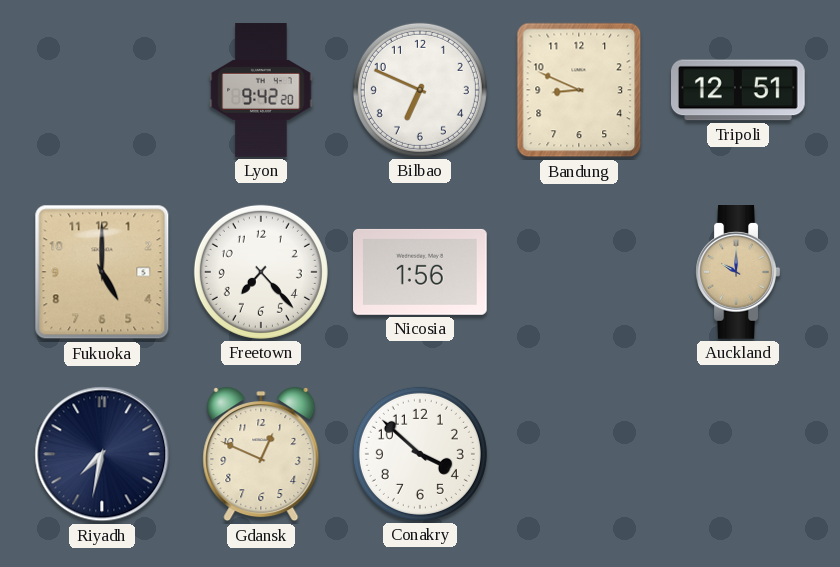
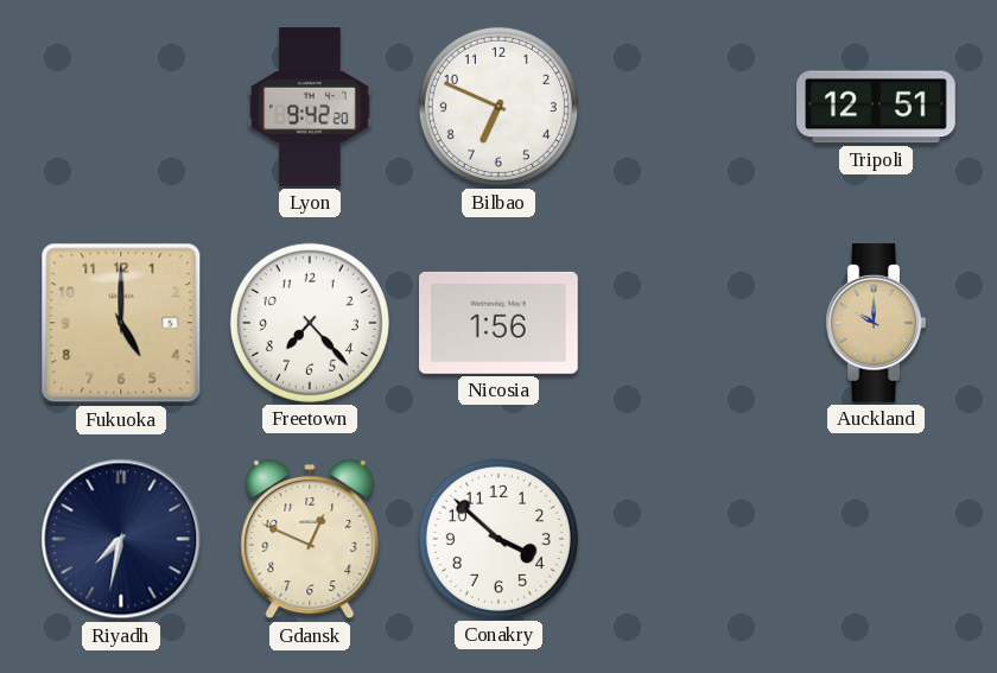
Bandung: 8:49 -> none (579, 90)
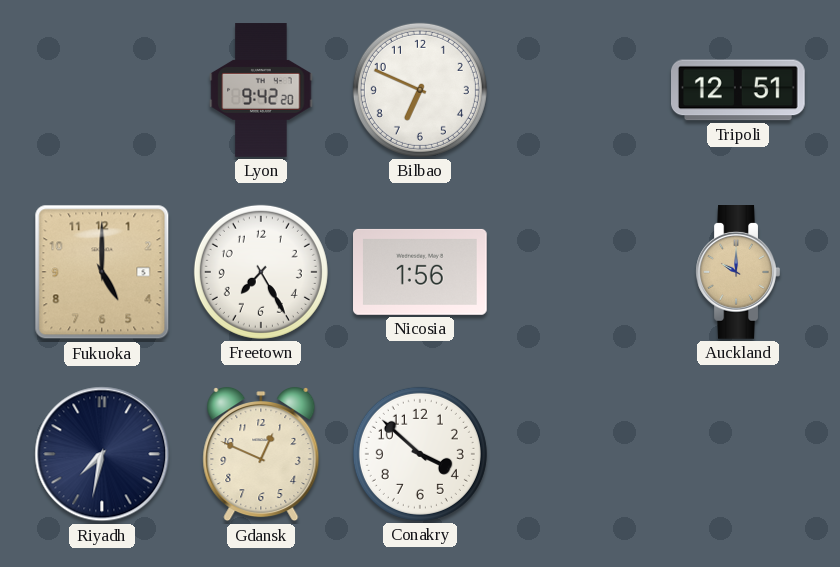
Freetown: 7:23 -> 7:25 (261, 272)
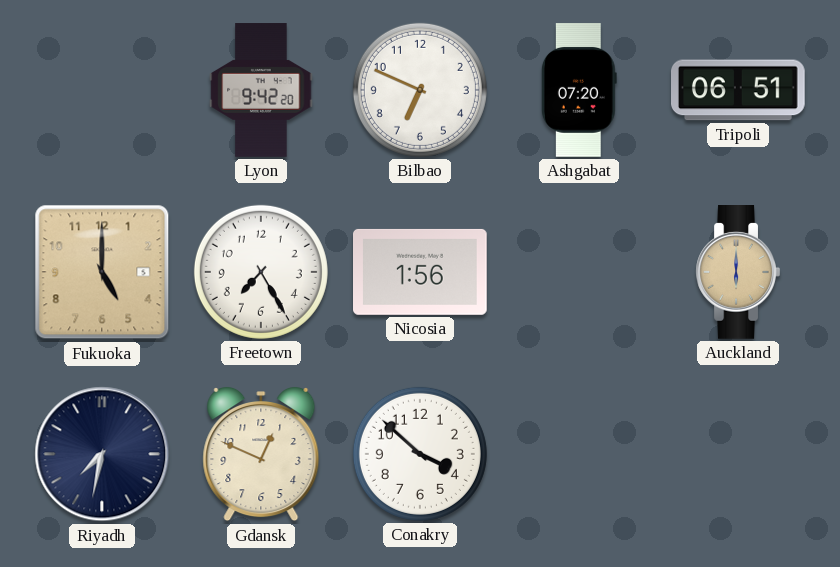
Ashgabat: none -> 07:20 (579, 90)
Tripoli: 12:51 -> 06:51 (739, 90)
Auckland: 10:00 -> 6:00 (738, 273)
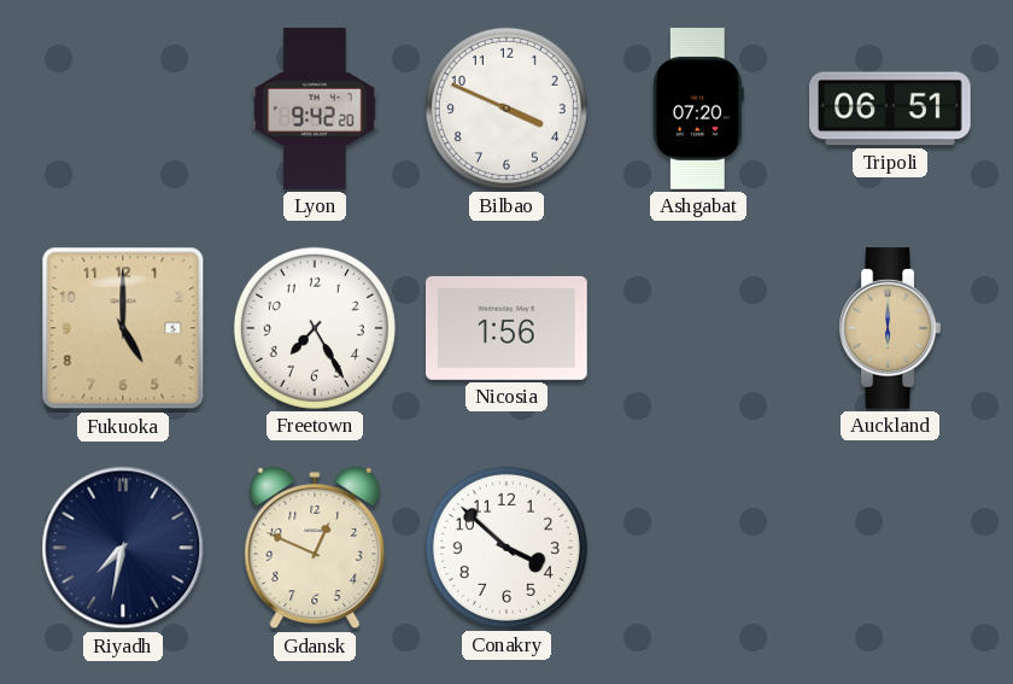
Bilbao: 6:49 -> 3:49 (506, 109)
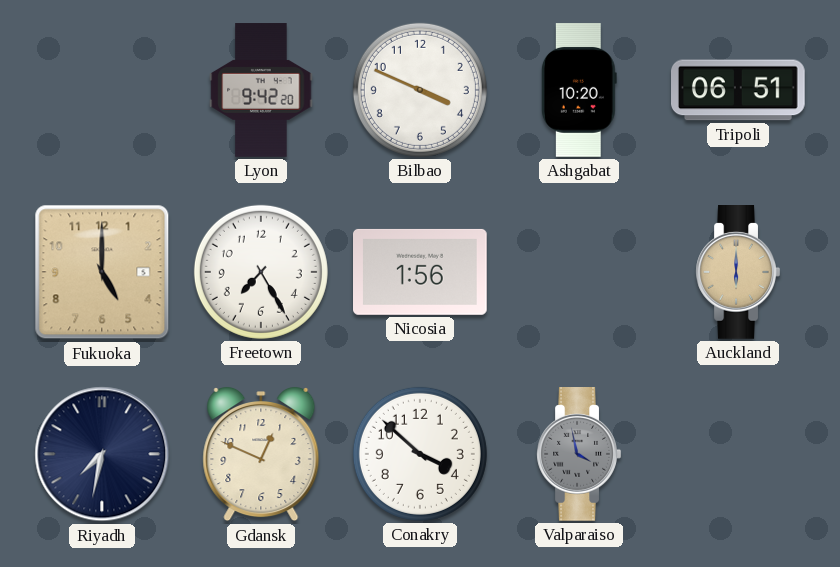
Ashgabat: 07:20 -> 10:20 (579, 90)
Valparaiso: none -> 3:58 (579, 455)
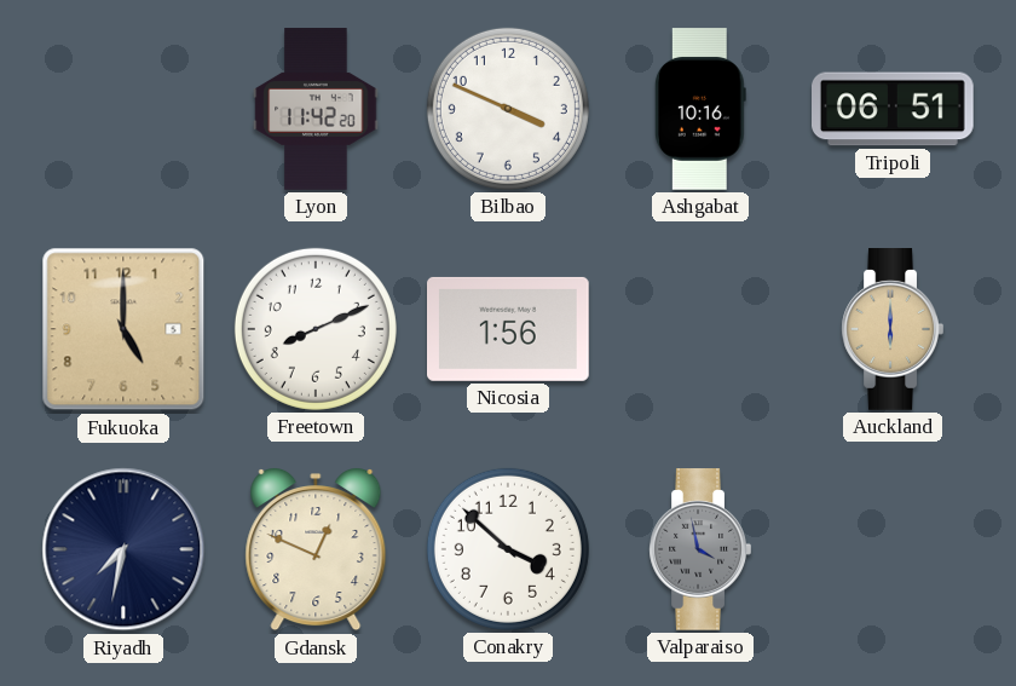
Lyon: 9:42 -> 11:42 (316, 109)
Ashgabat: 10:20 -> 10:16 (700, 109)
Freetown: 7:25 -> 8:11 (316, 329)
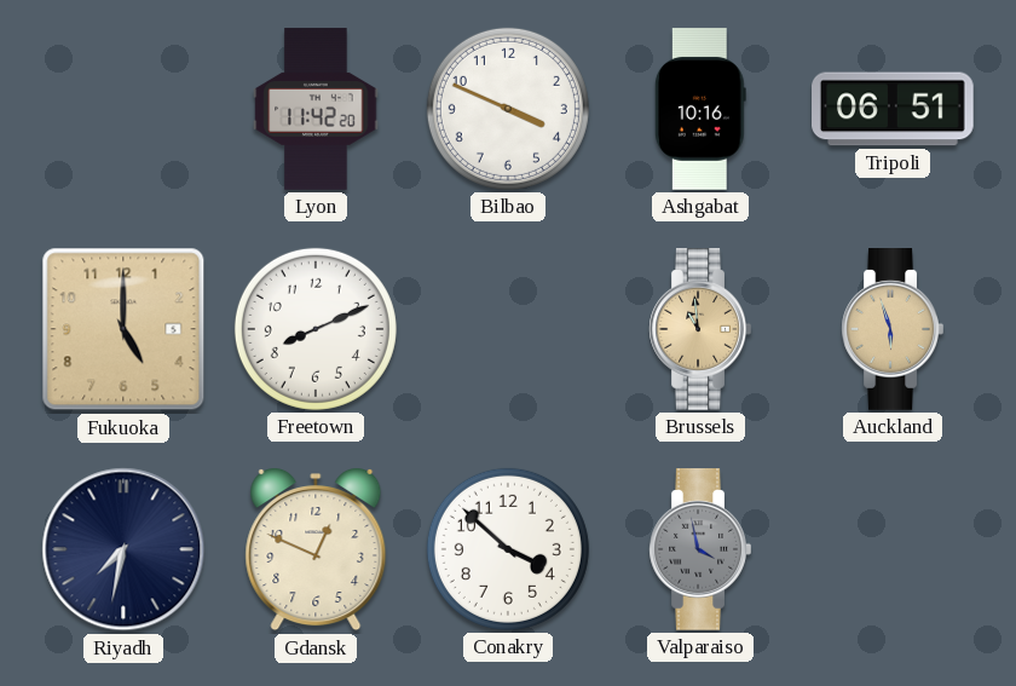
Nicosia: 1:56 -> none (509, 329)
Brussels: none -> 10:59 (700, 330)
Auckland: 6:00 -> 5:57 (893, 330)
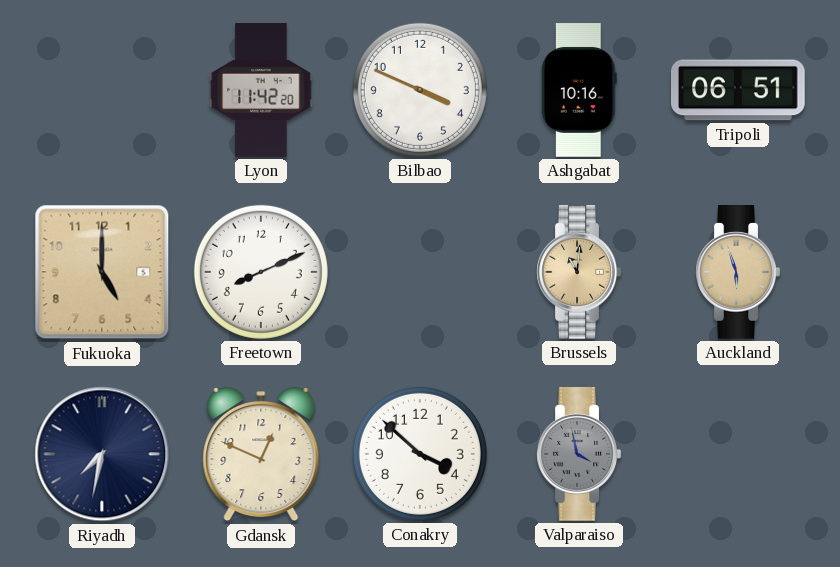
Brussels: 10:59 -> 11:01 (579, 273)
